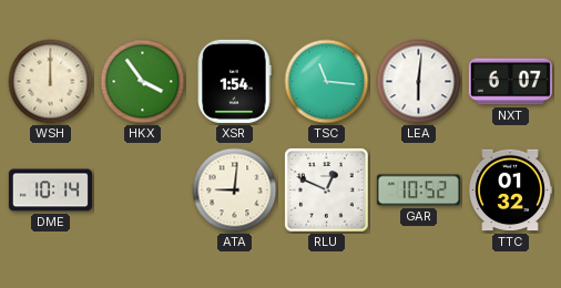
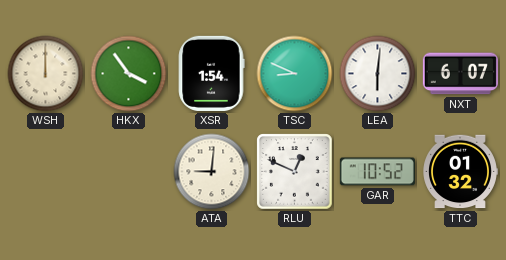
TSC: 11:16 -> 8:49 (295, 74)
DME: 10:14 -> none (50, 191)
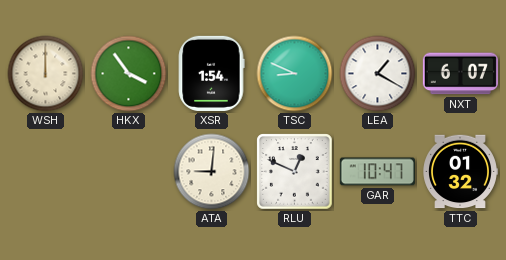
LEA: 6:01 -> 1:20 (378, 74)
GAR: 10:52 -> 10:47 (377, 172)
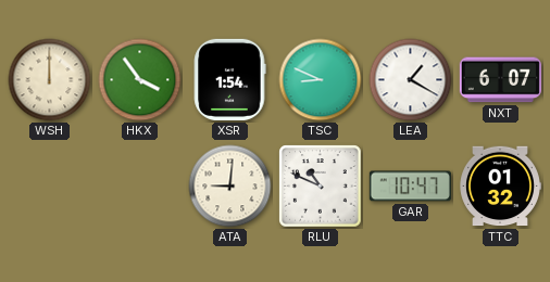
RLU: 12:49 -> 10:49 (321, 187)
